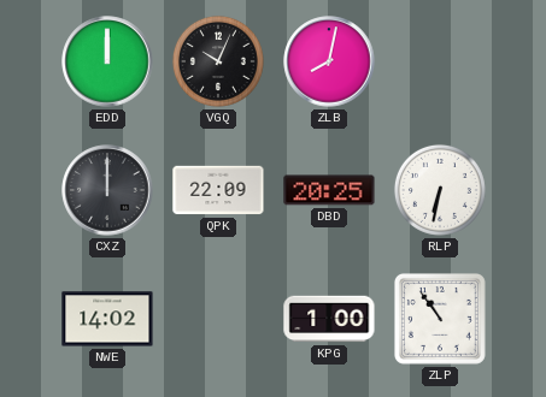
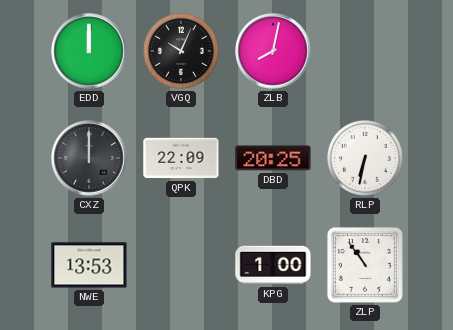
NWE: 14:02 -> 13:53 (89, 265)
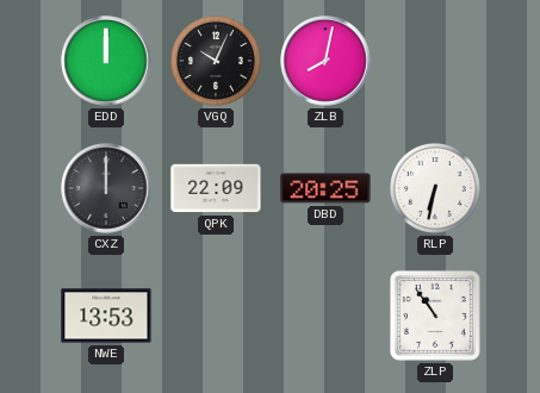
KPG: 1:00 -> none (273, 265)
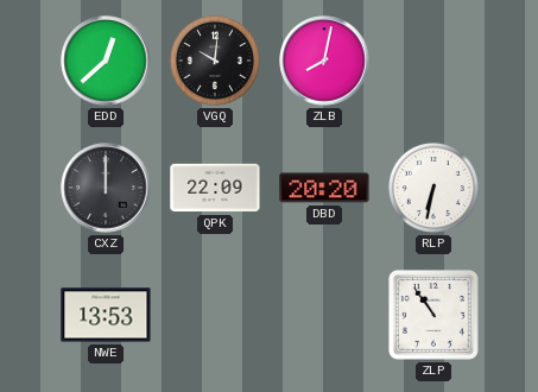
EDD: 12:00 -> 12:38 (106, 61)
VGQ: 10:04 -> 10:01 (215, 61)
DBD: 20:25 -> 20:20 (324, 188)
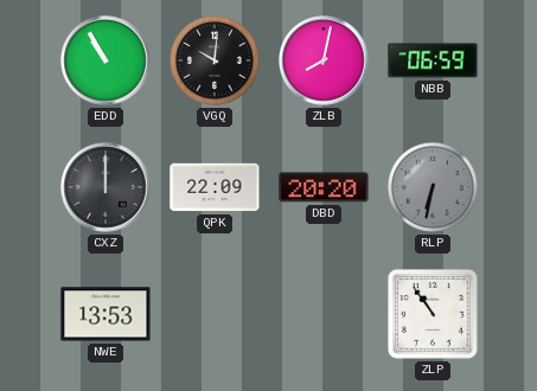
EDD: 12:38 -> 10:55 (106, 60)
NBB: none -> 06:59 (433, 60)
RLP dial: white -> grey (433, 187)
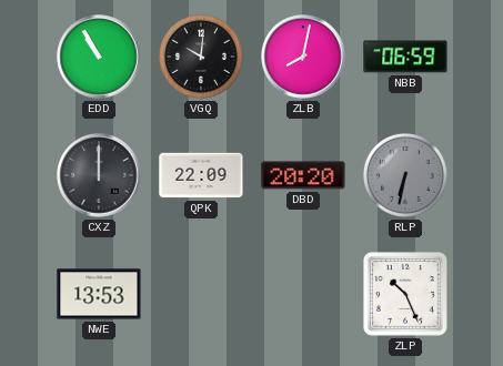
ZLP: 10:54 -> 10:26 (405, 294)
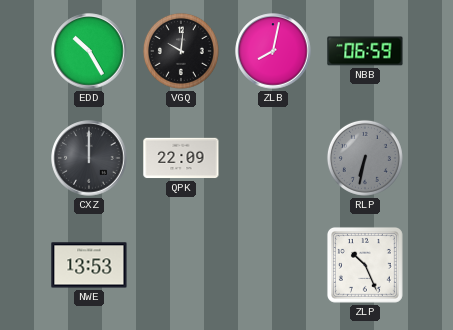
EDD: 10:55 -> 10:25 (89, 51)
DBD: 20:20 -> none (303, 175)
